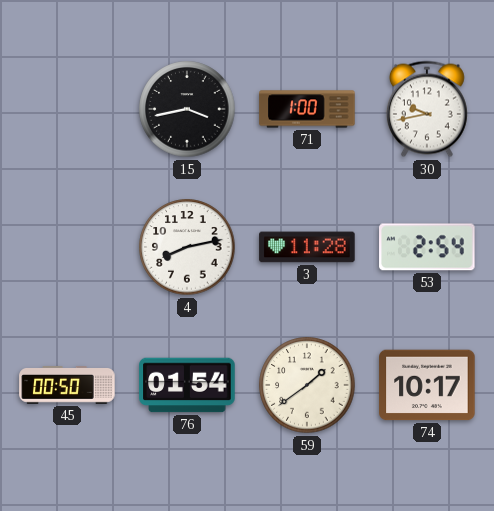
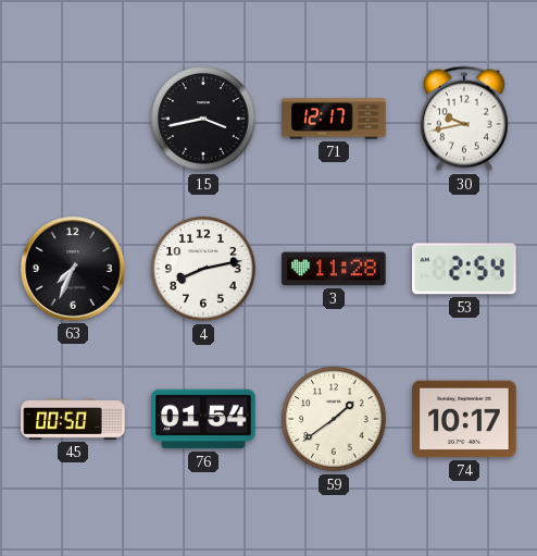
71: 1:00 -> 12:17 (334, 119)
63: none -> 7:34 (73, 269)
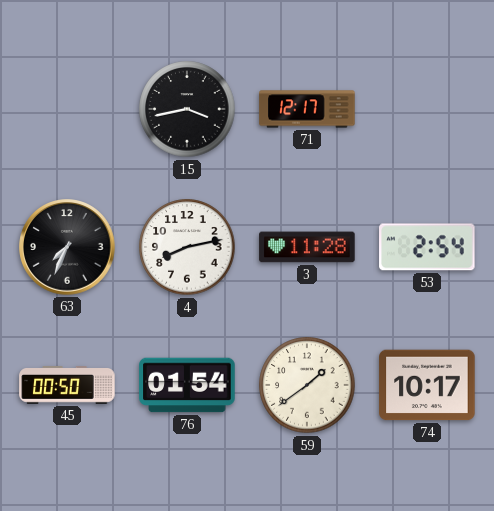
30: 9:43 -> none (464, 119)
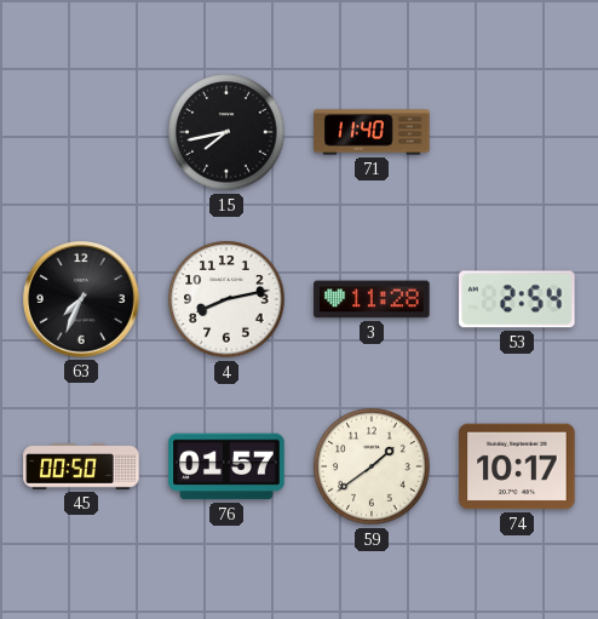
15: 3:43 -> 7:43 (226, 132)
71: 12:17 -> 11:40 (372, 132)
76: 01:54 -> 01:57 (226, 466)
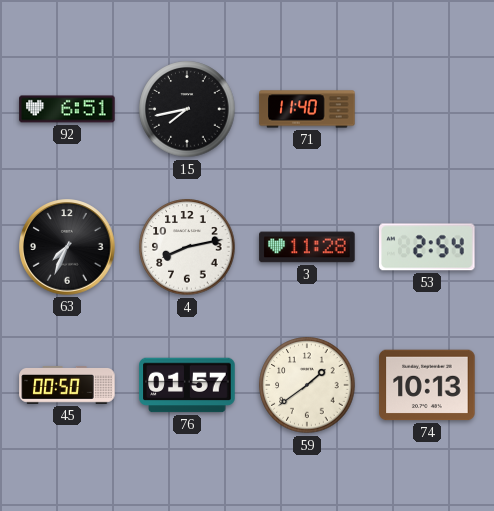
92: none -> 6:51 (67, 109)
74: 10:17 -> 10:13 (427, 385)
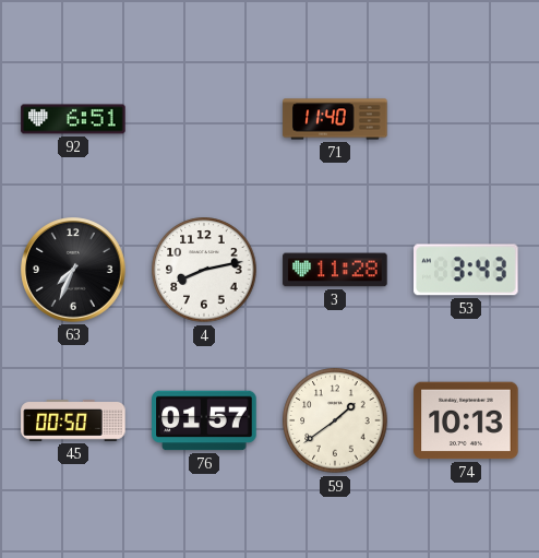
15: 7:43 -> none (187, 109)
53: 2:54 -> 3:43 (466, 270)
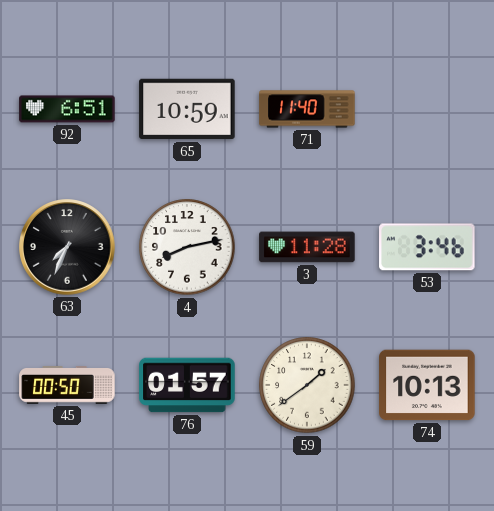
65: none -> 10:59 (187, 109)
53: 3:43 -> 3:46 (427, 247)
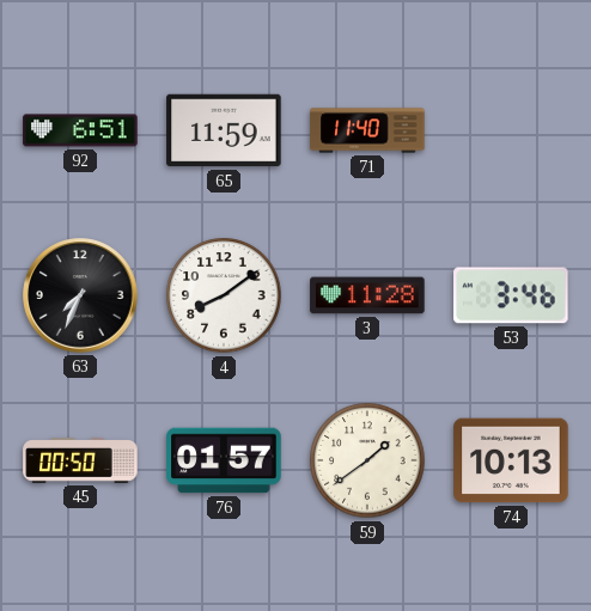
65: 10:59 -> 11:59 (224, 130)
4: 8:13 -> 8:09 (224, 295)
